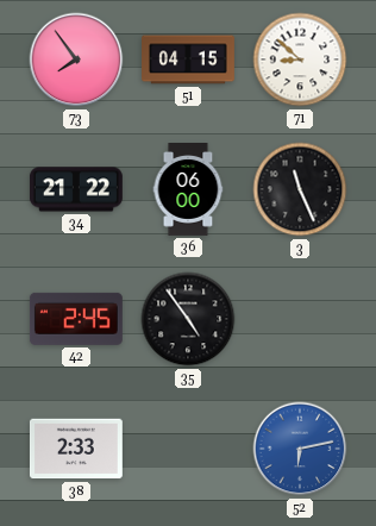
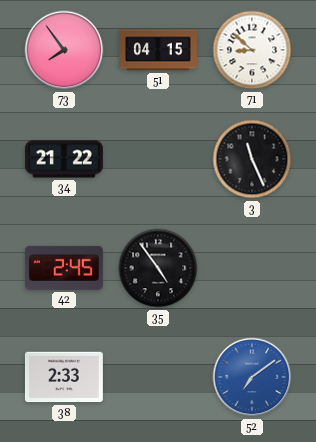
36: 06:00 -> none (188, 190)
52: 6:13 -> 7:09 (252, 377)
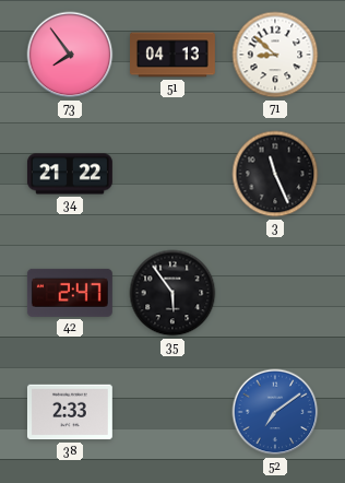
51: 04:15 -> 04:13 (174, 55)
42: 2:45 -> 2:47 (70, 293)
35: 4:54 -> 5:54 (172, 293)
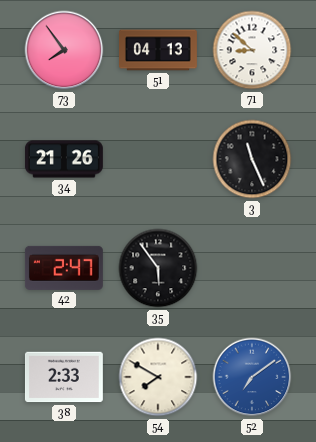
34: 21:22 -> 21:26 (64, 159)
54: none -> 7:50 (158, 377)
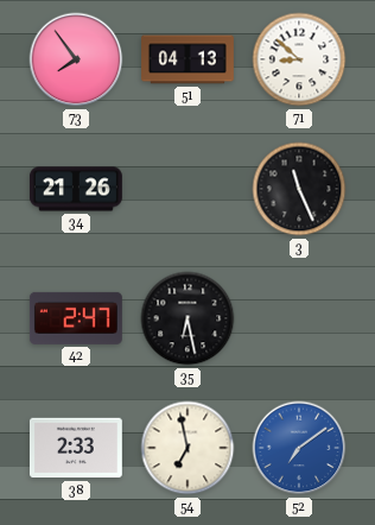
35: 5:54 -> 6:28 (188, 318)
54: 7:50 -> 6:58 (188, 448)
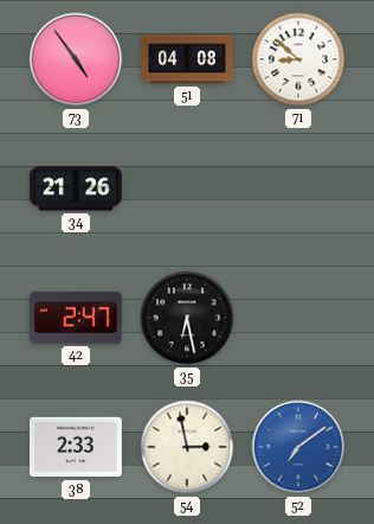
73: 7:54 -> 4:54 (76, 59)
51: 04:13 -> 04:08 (188, 59)
3: 11:26 -> none (299, 189)
54: 6:58 -> 2:58 (187, 447)
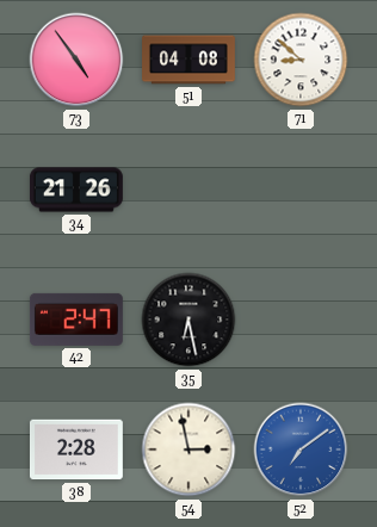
38: 2:33 -> 2:28 (76, 449)
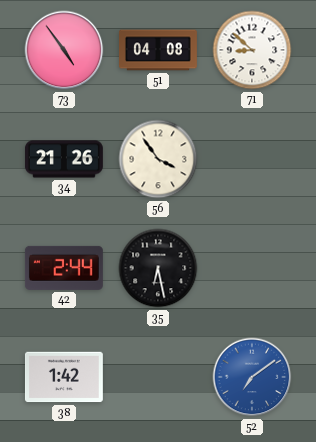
56: none -> 3:54 (158, 159)
42: 2:47 -> 2:44 (64, 268)
38: 2:28 -> 1:42 (64, 377)
54: 2:58 -> none (188, 449)
